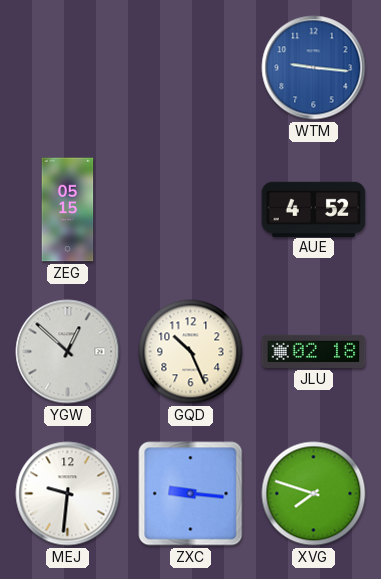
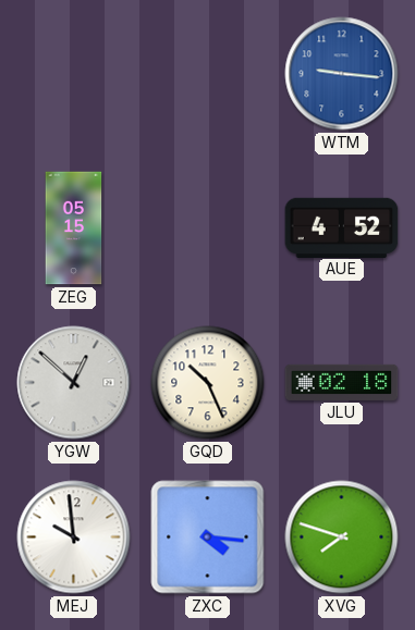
MEJ: 9:31 -> 9:59 (74, 538)
ZXC: 9:16 -> 4:16 (208, 538)
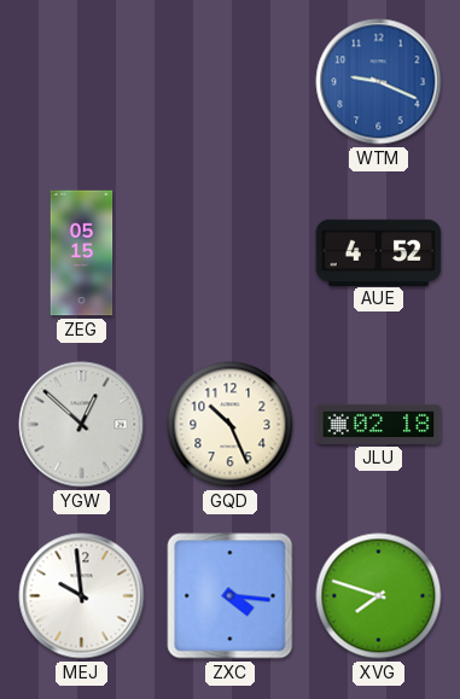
WTM: 9:16 -> 9:19 (379, 82)
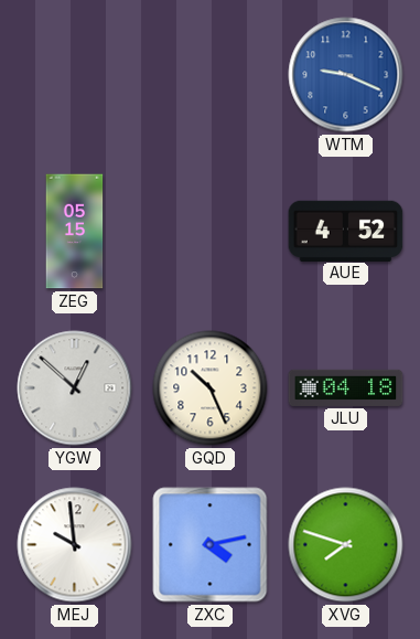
JLU: 02:18 -> 04:18 (346, 387)
ZXC: 4:16 -> 4:13 (211, 545)
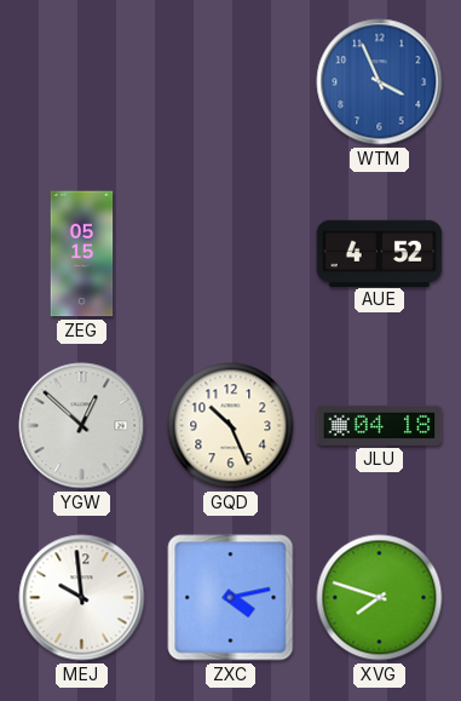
WTM: 9:19 -> 3:56 (380, 82)
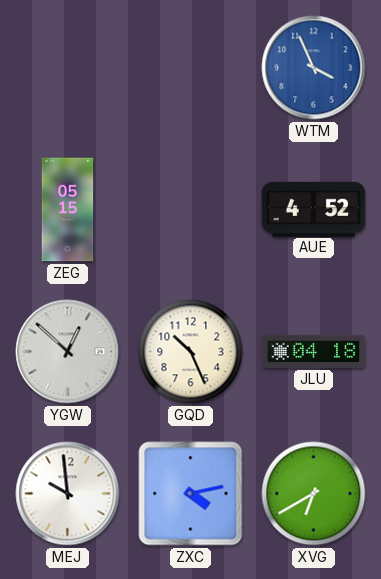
XVG: 7:48 -> 6:40 (314, 494)
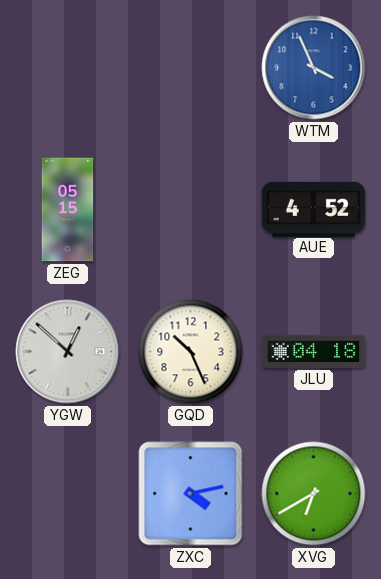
MEJ: 9:59 -> none (68, 494)
